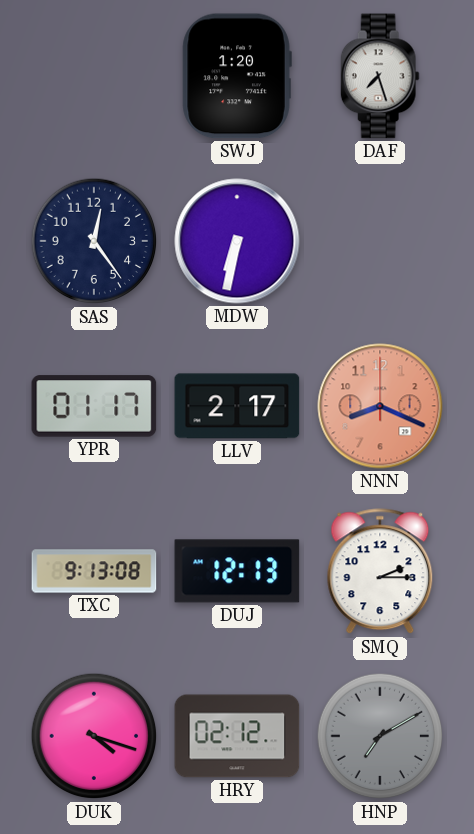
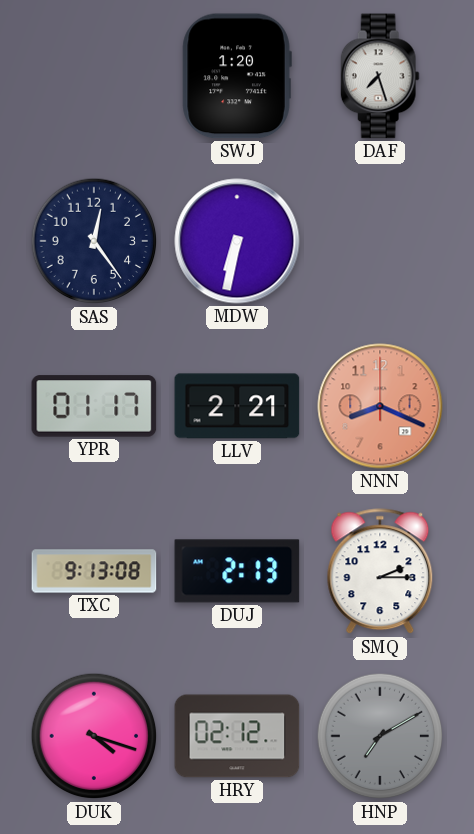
LLV: 2:17 -> 2:21 (237, 406)
DUJ: 12:13 -> 2:13 (237, 571)
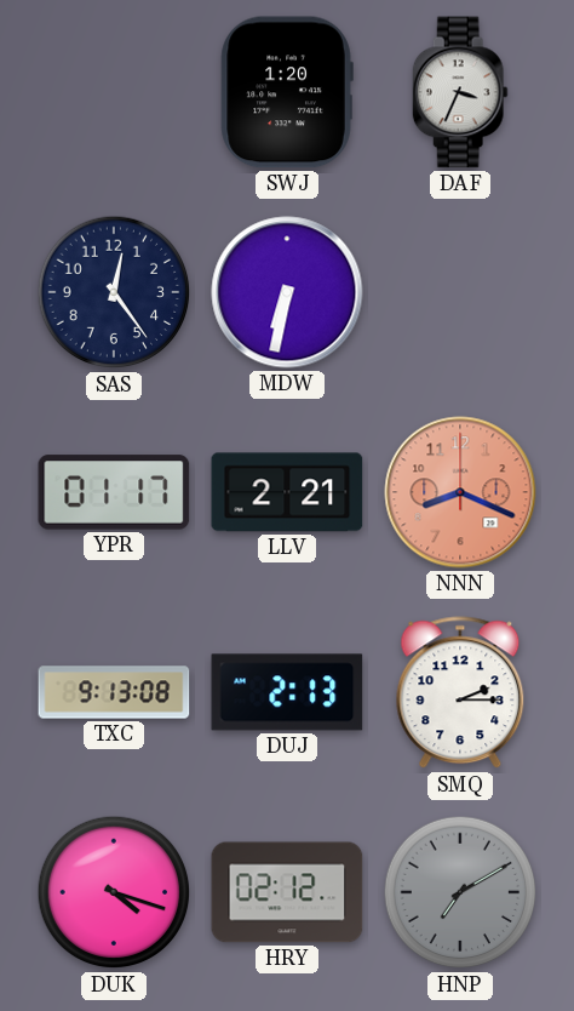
DAF: 7:27 -> 3:34 (460, 92)
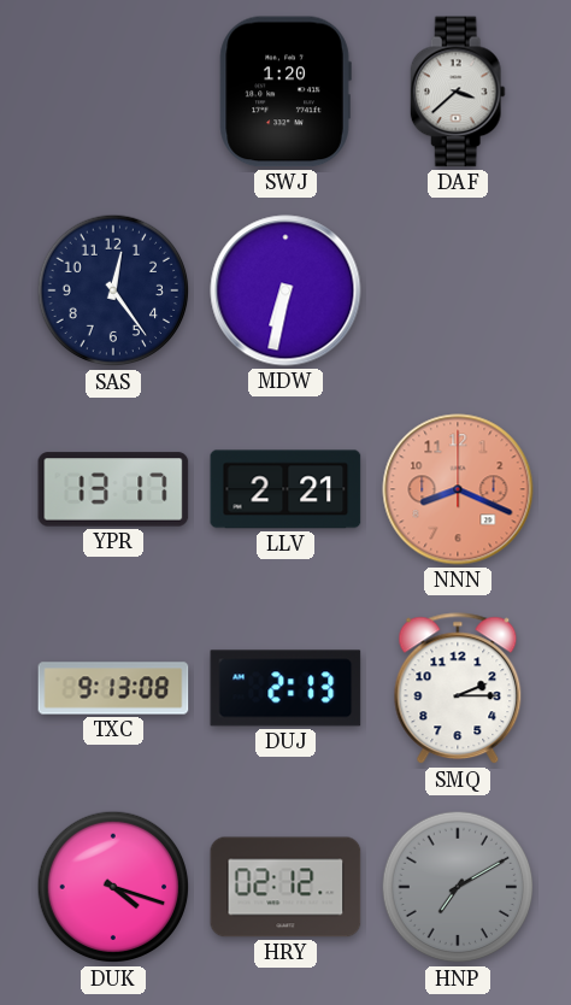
DAF: 3:34 -> 3:38 (458, 92)
YPR: 01:17 -> 13:17 (113, 489)
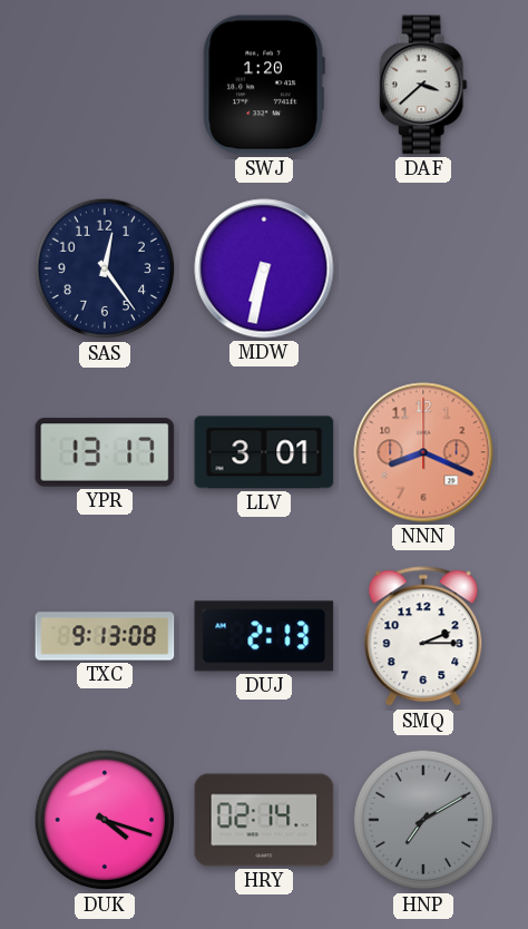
LLV: 2:21 -> 3:01 (264, 452)
HRY: 02:12 -> 02:14 (264, 820)
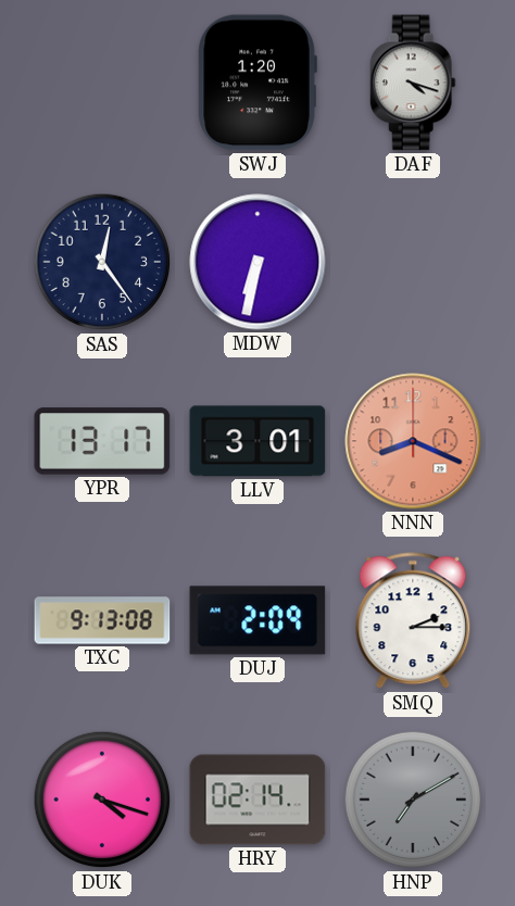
DAF: 3:38 -> 4:18 (413, 83)
DUJ: 2:13 -> 2:09 (257, 620)
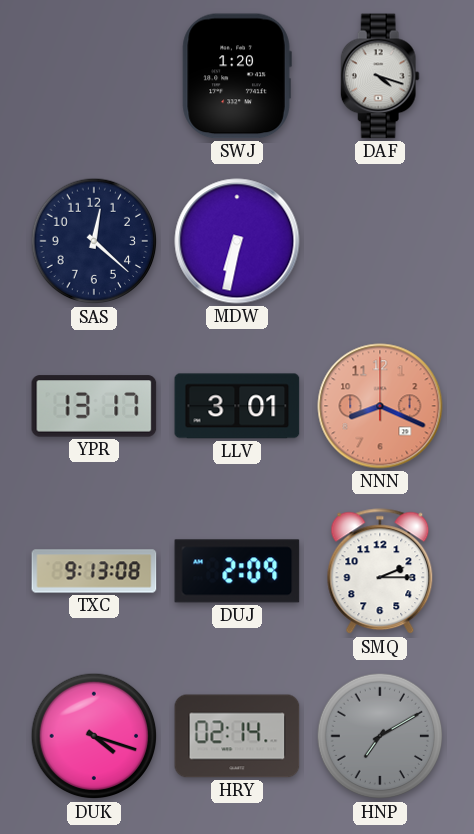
SAS: 12:24 -> 12:22 (94, 241)
